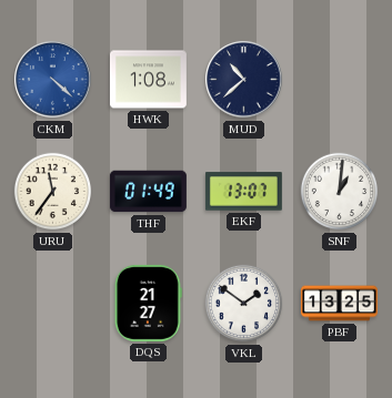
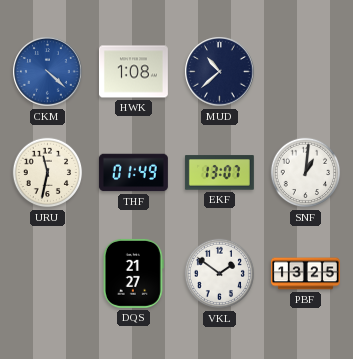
URU: 11:36 -> 11:32 (48, 173)
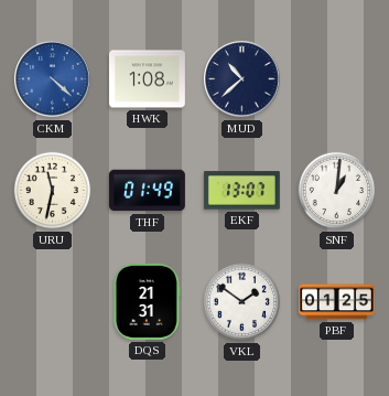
DQS: 21:27 -> 21:31 (147, 301)
PBF: 13:25 -> 01:25 (336, 302)
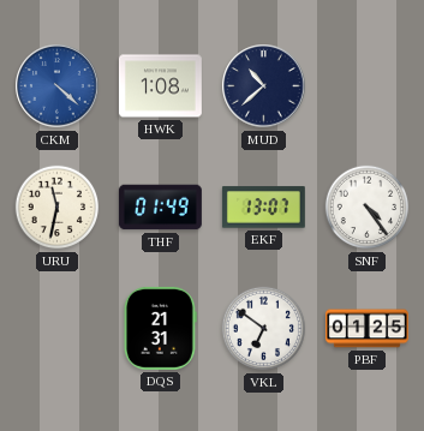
SNF: 1:01 -> 4:24 (368, 208)
VKL: 1:51 -> 6:51 (264, 329)
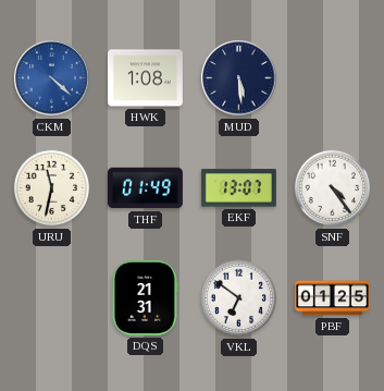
MUD: 10:38 -> 5:29 (239, 78)
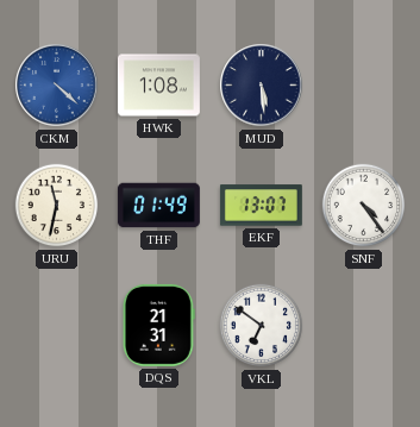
PBF: 01:25 -> none (332, 298)
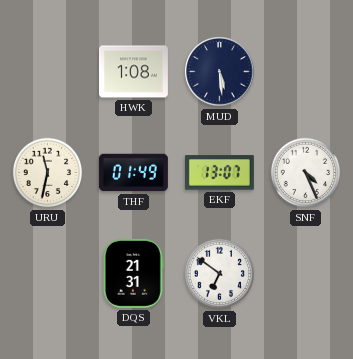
CKM: 4:22 -> none (57, 86)
SNF: 4:24 -> 4:26 (306, 173)
